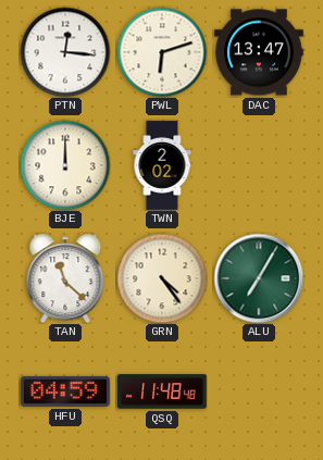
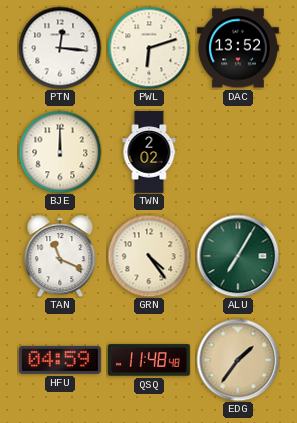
DAC: 13:47 -> 13:52 (238, 48)
TAN: 11:22 -> 11:19 (60, 256)
EDG: none -> 1:36 (238, 360)
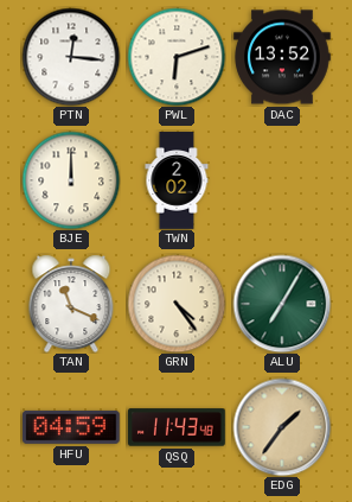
QSQ: 11:48 -> 11:43 (178, 427)
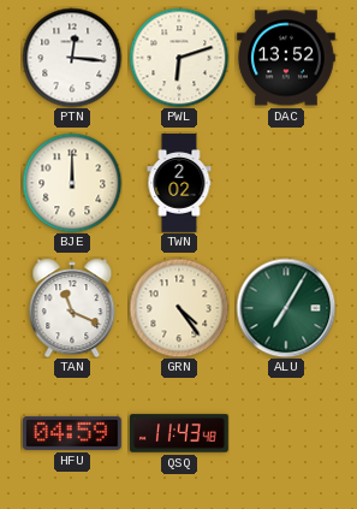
EDG: 1:36 -> none (282, 427)
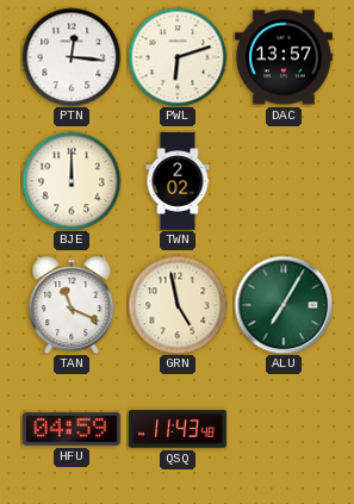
DAC: 13:52 -> 13:57 (284, 57)
GRN: 4:24 -> 4:58 (178, 305)
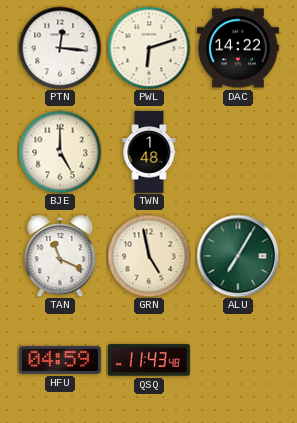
DAC: 13:57 -> 14:22 (238, 48)
BJE: 12:00 -> 5:00 (60, 152)
TWN: 2:02 -> 1:48 (149, 152)
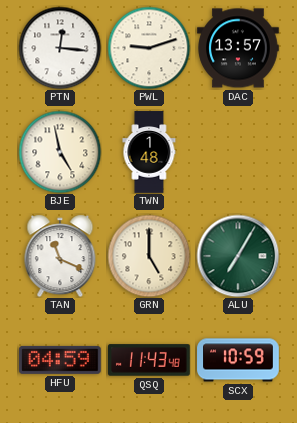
PWL: 6:12 -> 9:12 (149, 48)
DAC: 14:22 -> 13:57 (238, 48)
BJE: 5:00 -> 4:58 (60, 152)
GRN: 4:58 -> 5:00 (149, 256)
SCX: none -> 10:59 (238, 360)
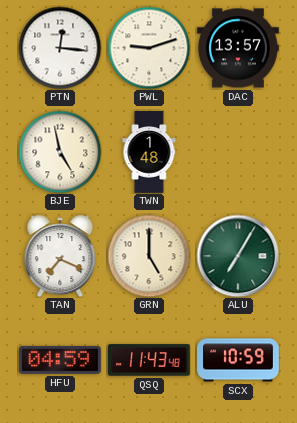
TAN: 11:19 -> 7:19 (60, 256)
